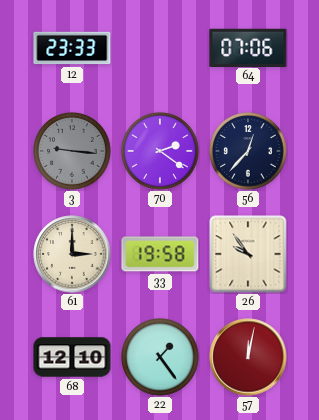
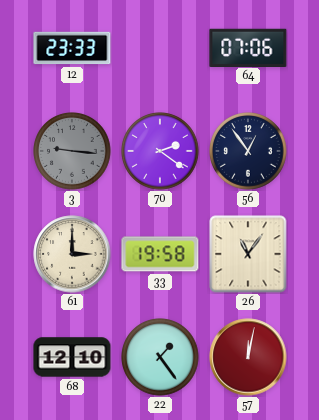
56: 12:37 -> 12:54 (248, 151)
26: 9:54 -> 11:06 (248, 254)
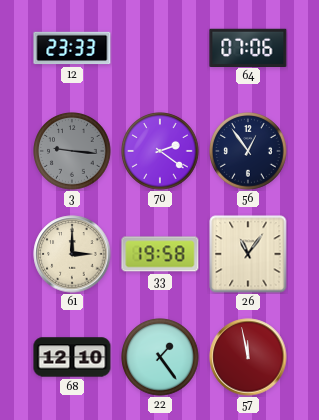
57: 12:02 -> 11:58 (248, 357)
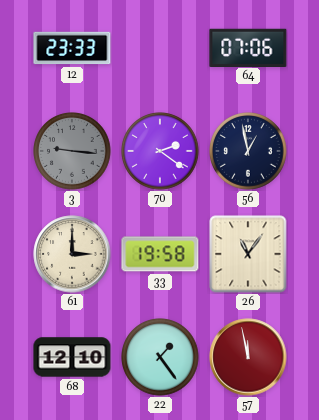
56: 12:54 -> 12:58 (248, 151)
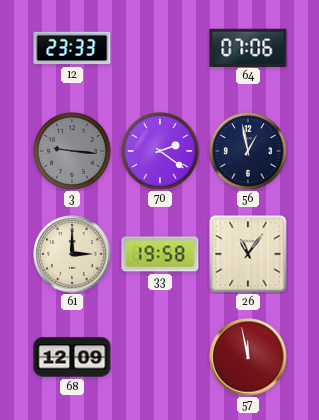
68: 12:10 -> 12:09 (72, 357)
22: 1:24 -> none (160, 357)
